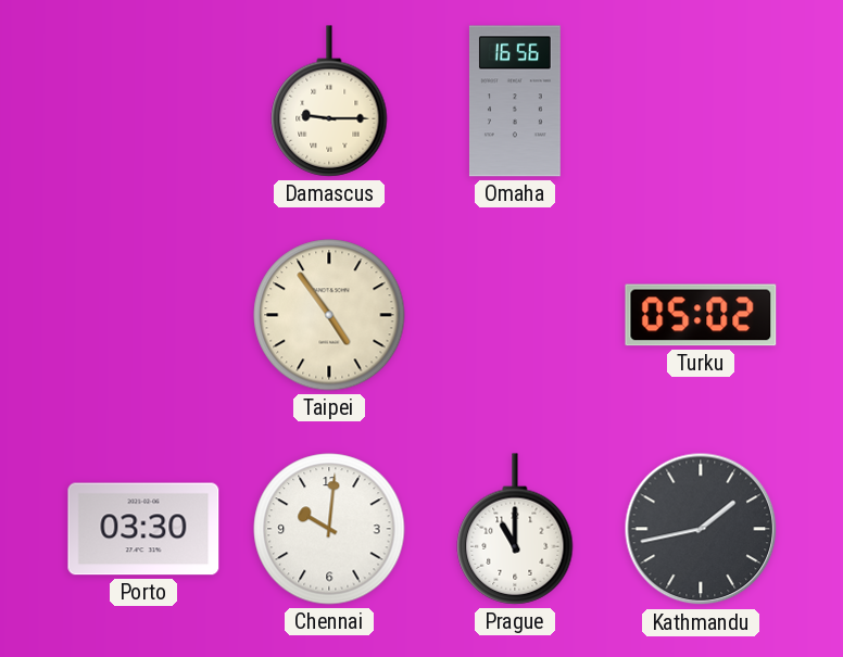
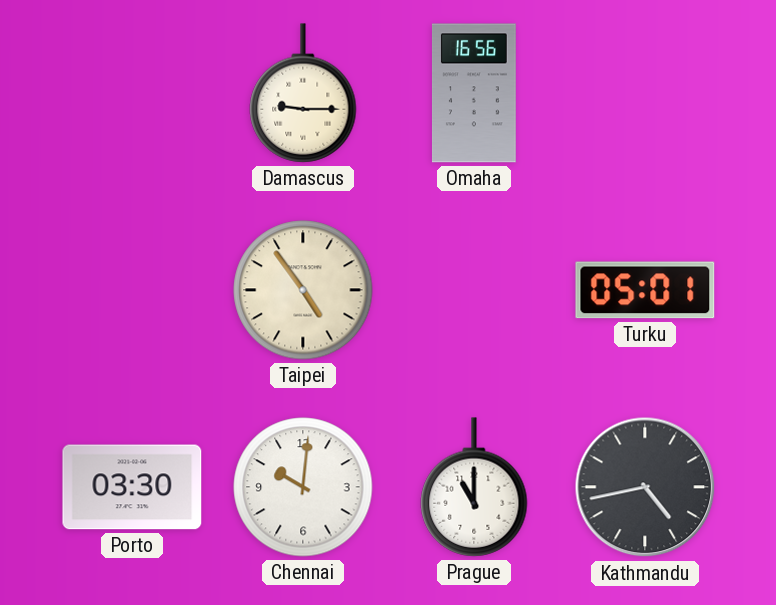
Turku: 05:02 -> 05:01 (645, 290)
Kathmandu: 1:43 -> 4:43 (645, 487)
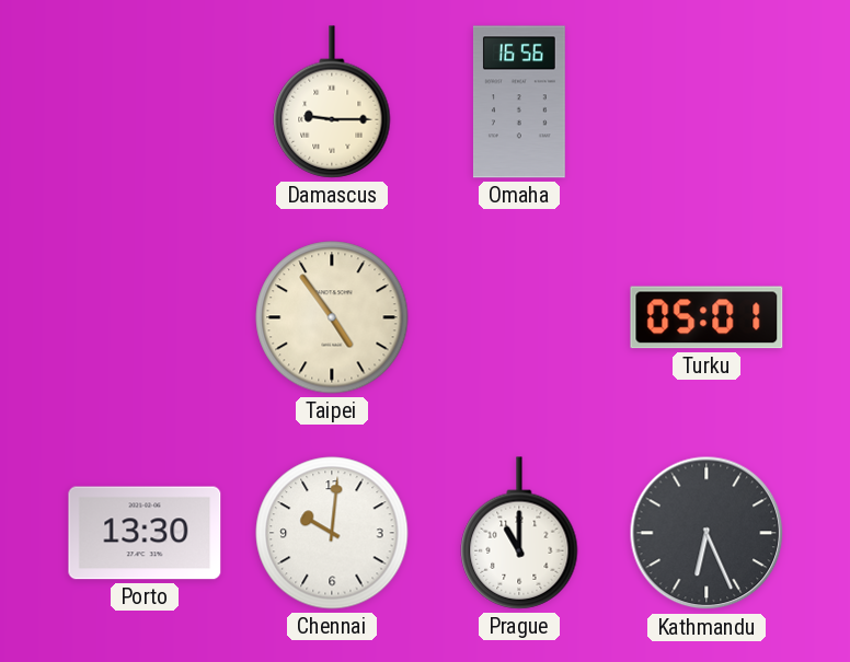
Porto: 03:30 -> 13:30 (145, 533)
Kathmandu: 4:43 -> 6:26 (707, 533)
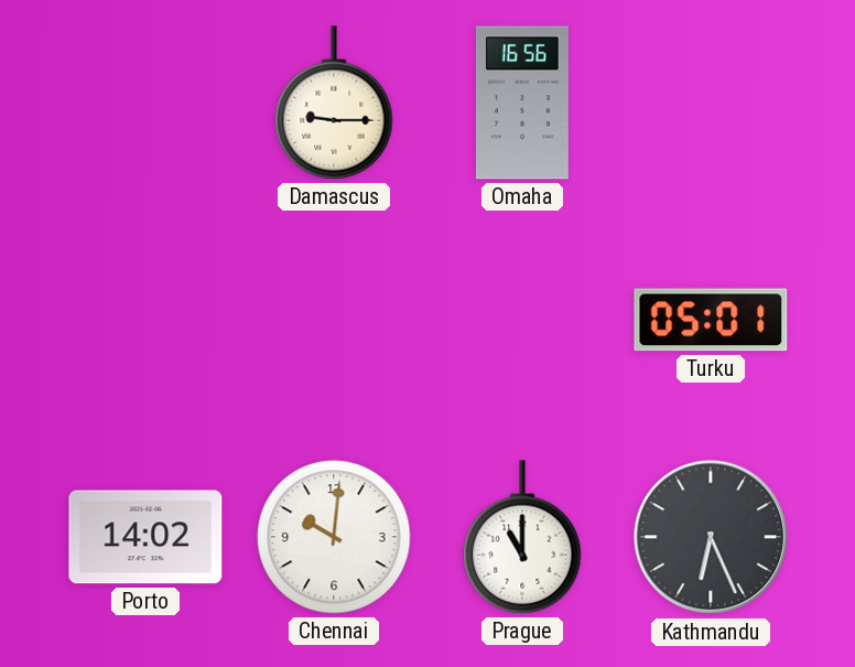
Taipei: 4:54 -> none (332, 317)
Porto: 13:30 -> 14:02 (145, 537)
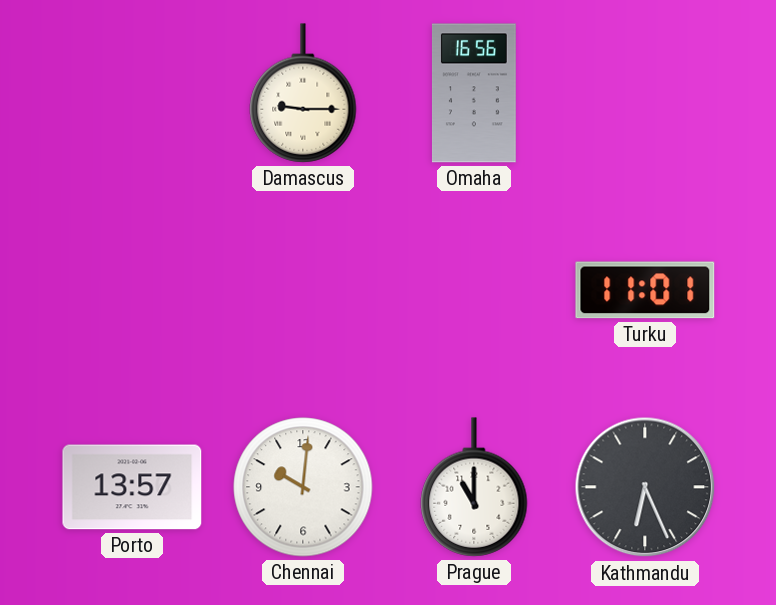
Turku: 05:01 -> 11:01 (645, 290)
Porto: 14:02 -> 13:57 (132, 487)
